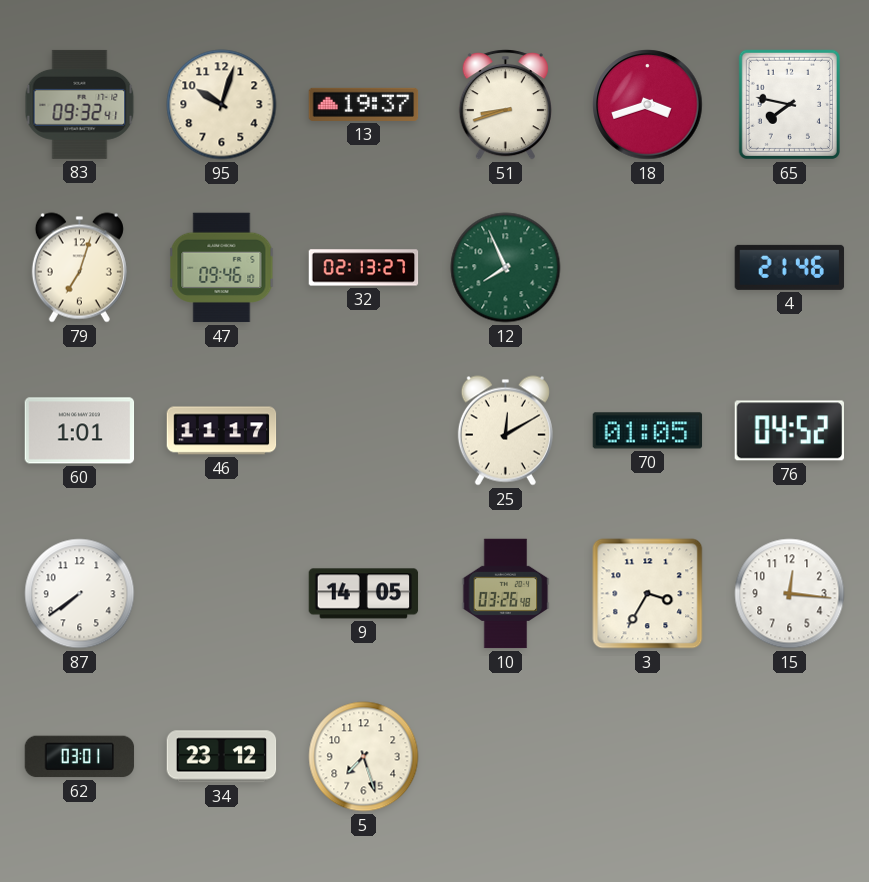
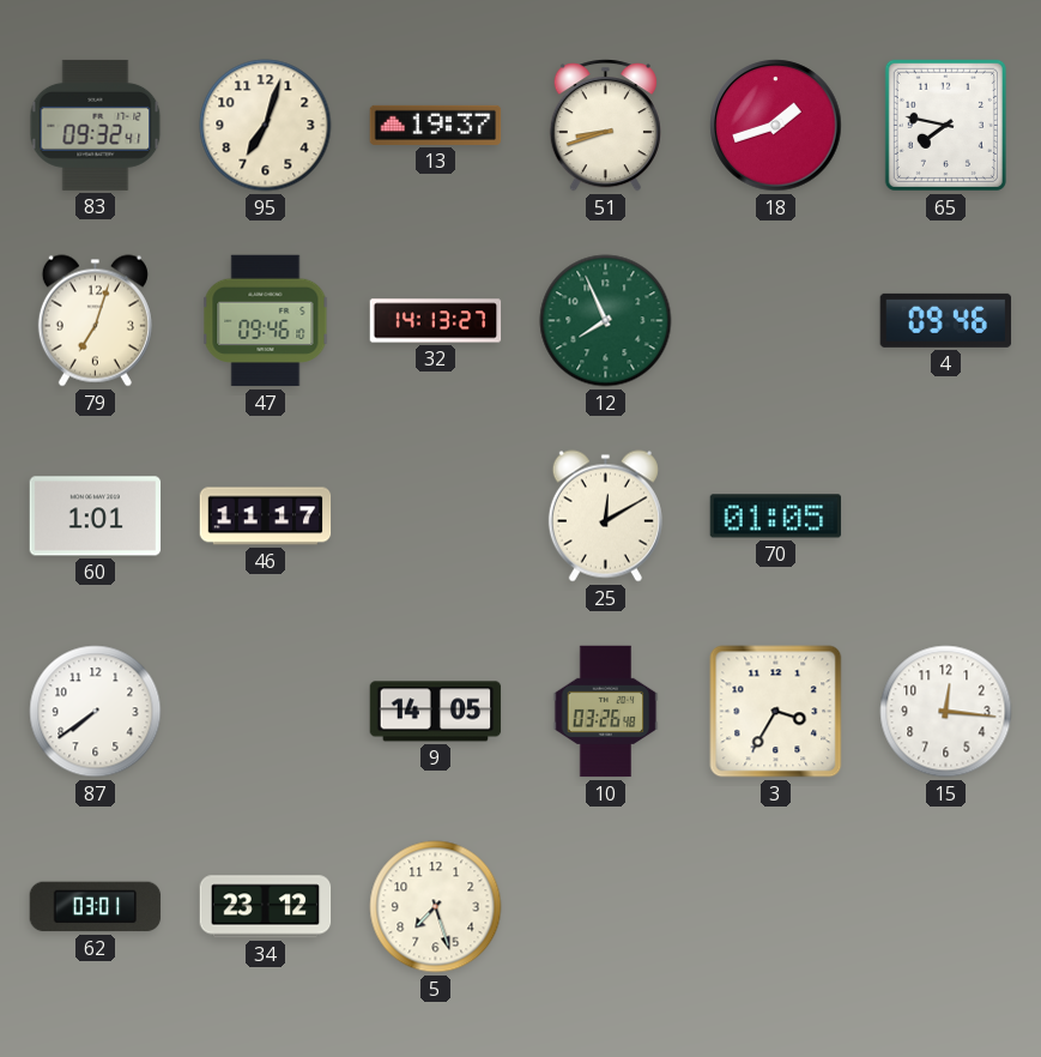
95: 10:03 -> 7:03 (266, 126)
18: 3:42 -> 1:42 (776, 126)
32: 02:13 -> 14:13 (436, 321)
4: 21:46 -> 09:46 (946, 320)
76: 04:52 -> none (789, 431)
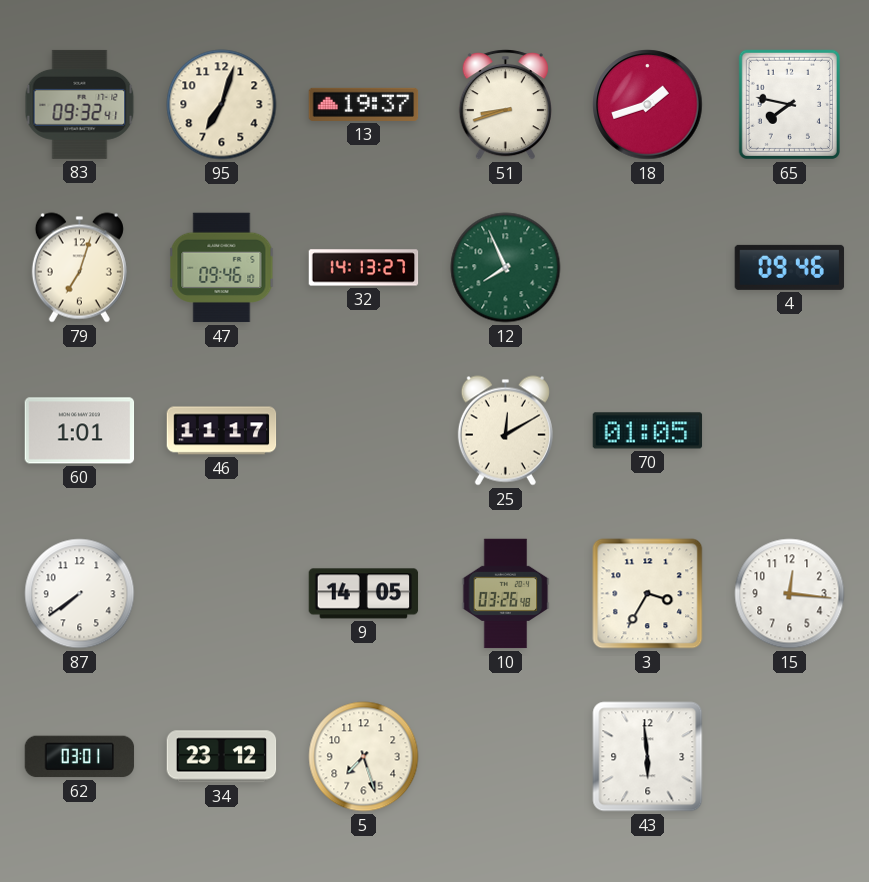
43: none -> 5:59 (648, 757)
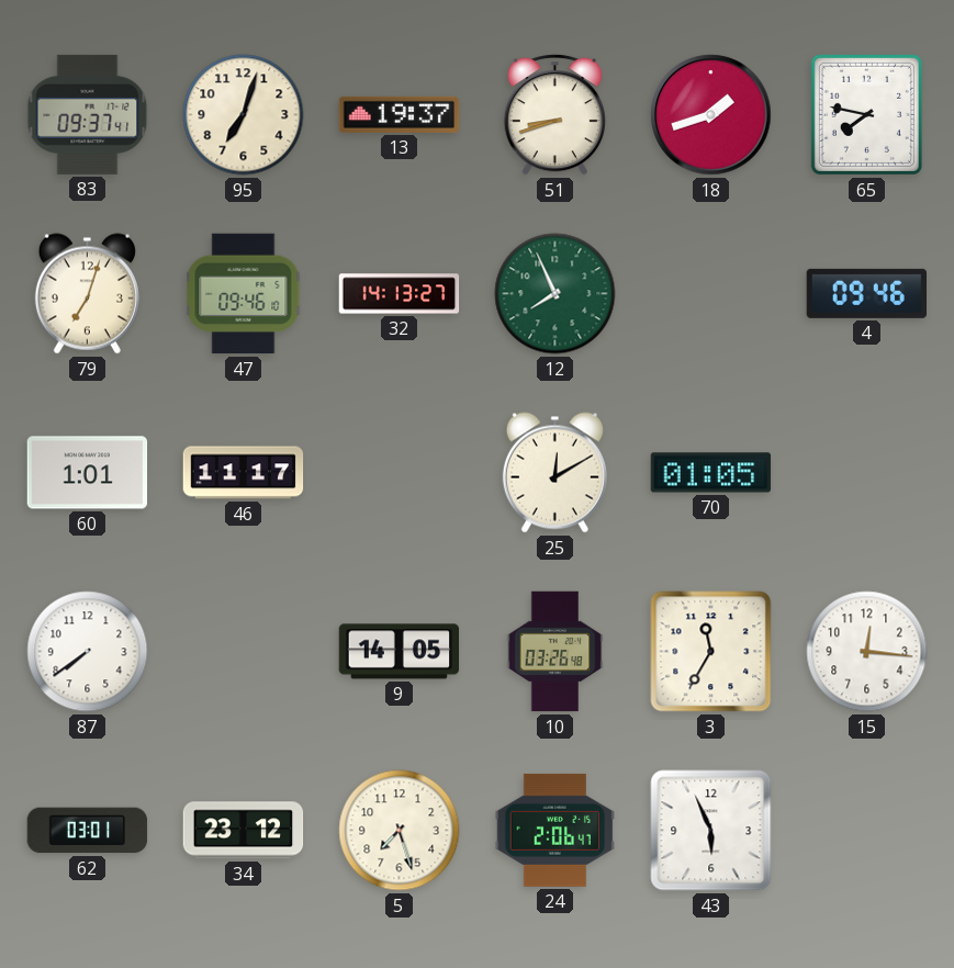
83: 09:32 -> 09:37 (88, 114)
3: 3:35 -> 11:35 (711, 652)
24: none -> 2:06 (555, 830)
43: 5:59 -> 5:56 (711, 831)
